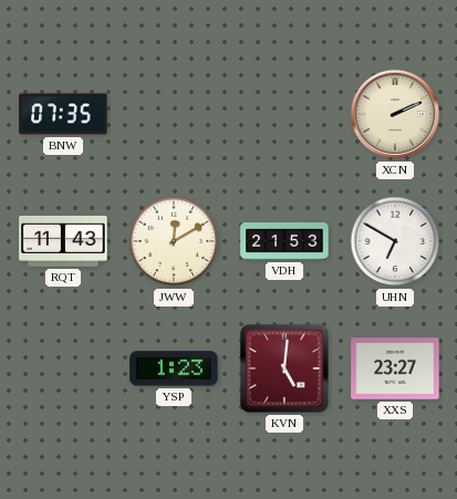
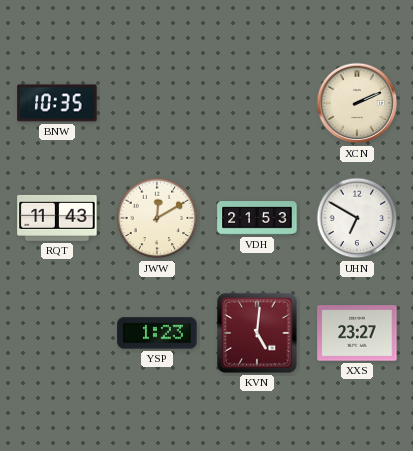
BNW: 07:35 -> 10:35 (57, 103)
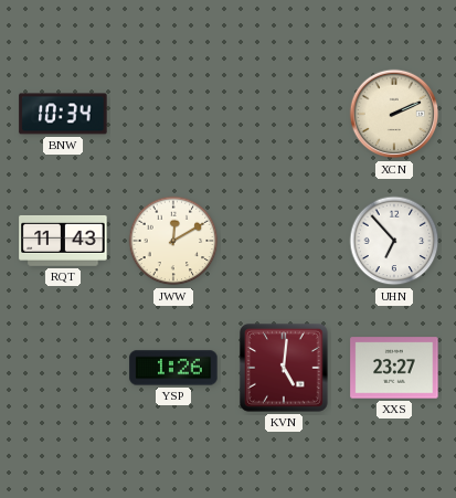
BNW: 10:35 -> 10:34 (63, 114)
VDH: 21:53 -> none (257, 218)
UHN: 6:50 -> 6:53 (394, 241)
YSP: 1:23 -> 1:26 (173, 368)
